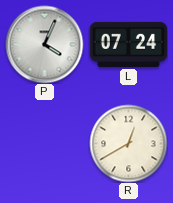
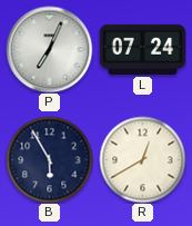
P: 4:04 -> 7:04 (49, 49)
B: none -> 5:55 (49, 159)
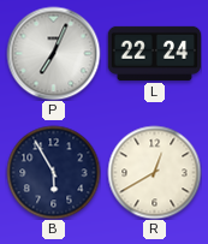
L: 07:24 -> 22:24 (154, 53)
